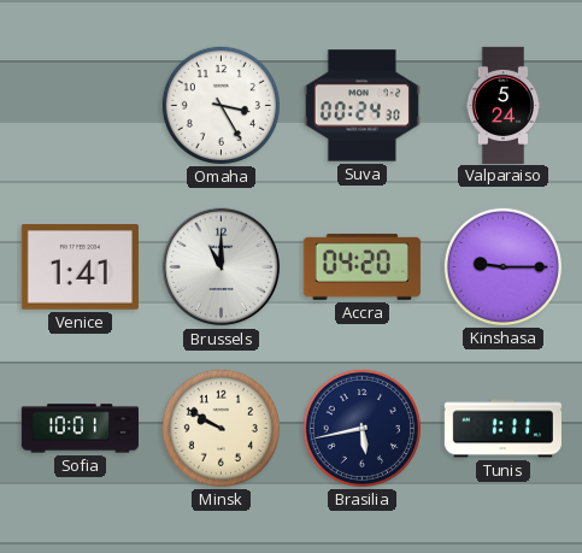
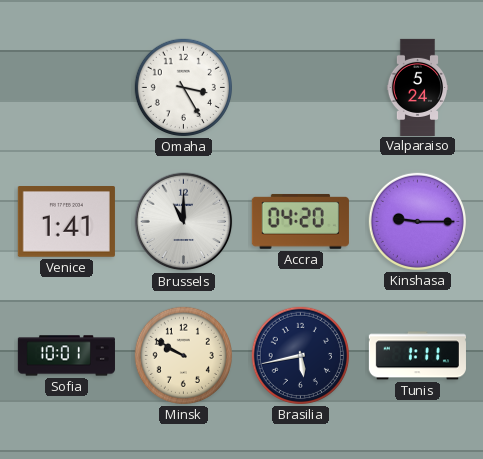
Suva: 00:24 -> none (361, 106)
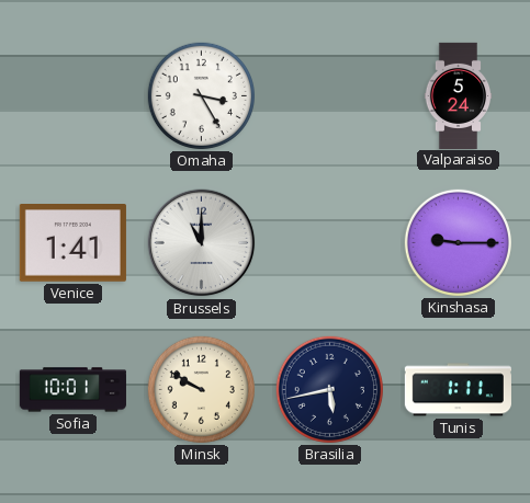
Accra: 04:20 -> none (300, 221)
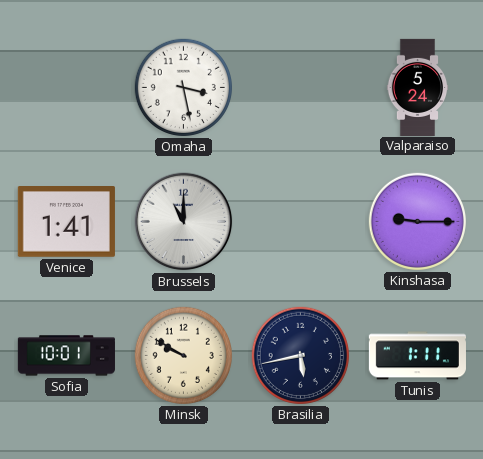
Omaha: 3:25 -> 3:28 (183, 87)
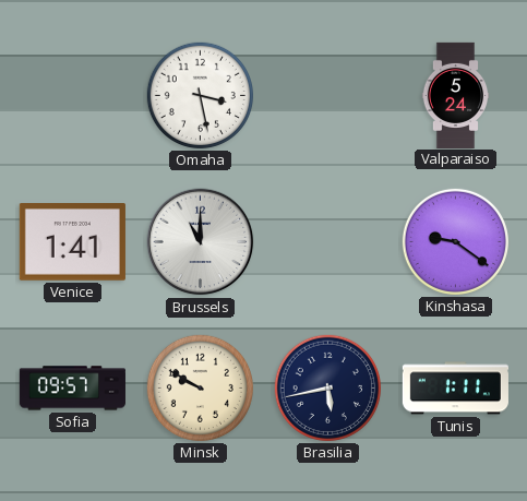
Kinshasa: 9:15 -> 9:21 (455, 241)
Sofia: 10:01 -> 09:57 (72, 389)
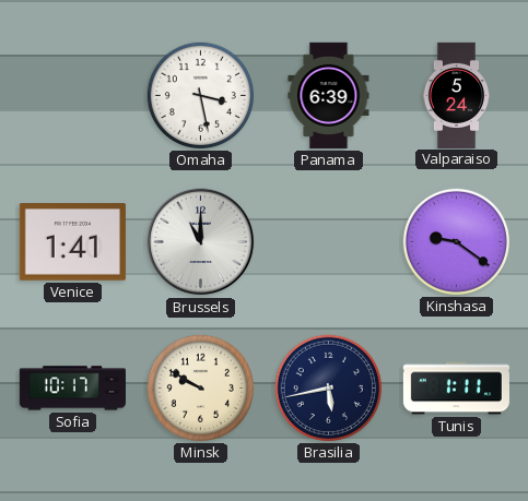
Panama: none -> 6:39 (329, 95)
Sofia: 09:57 -> 10:17 (72, 389)
